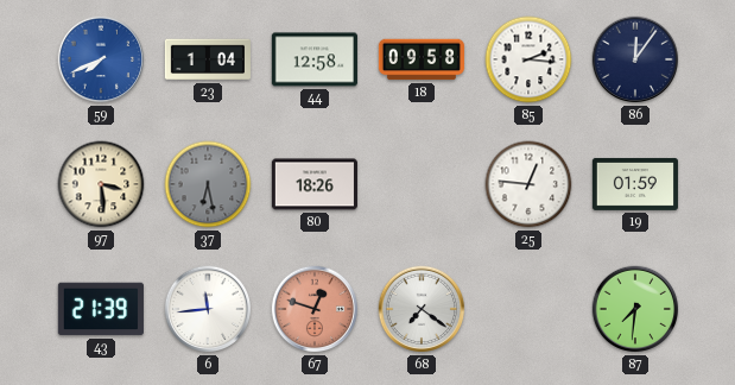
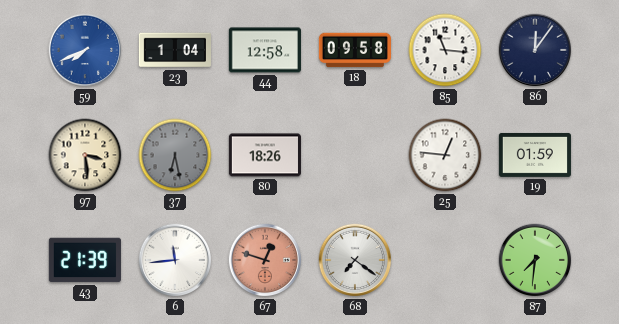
85: 2:16 -> 11:16 (445, 50)
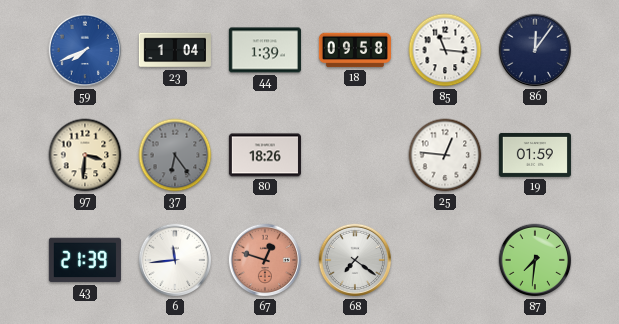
44: 12:58 -> 1:39 (265, 50)
97: 3:29 -> 3:31 (85, 155)
37: 6:28 -> 6:24 (175, 155)
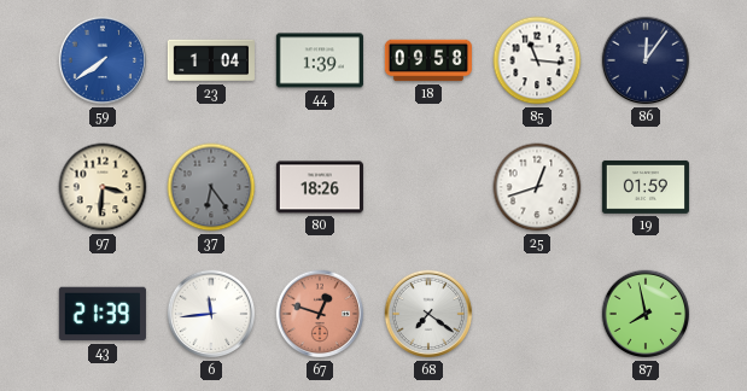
59: 7:41 -> 7:39 (103, 60)
25: 12:46 -> 12:42 (537, 187)
87: 7:31 -> 7:58 (646, 314)
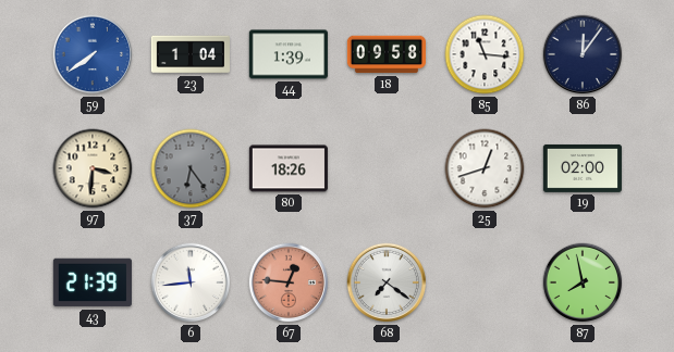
19: 01:59 -> 02:00 (583, 168)
67: 12:48 -> 12:46 (289, 282)
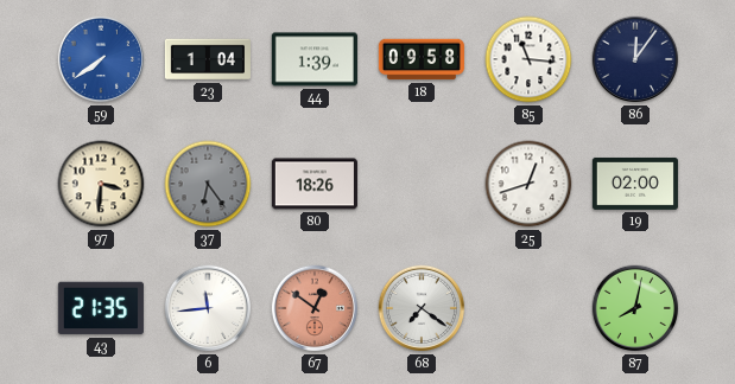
43: 21:39 -> 21:35 (101, 308)
67: 12:46 -> 12:51 (315, 308)
87: 7:58 -> 8:02 (635, 308)
